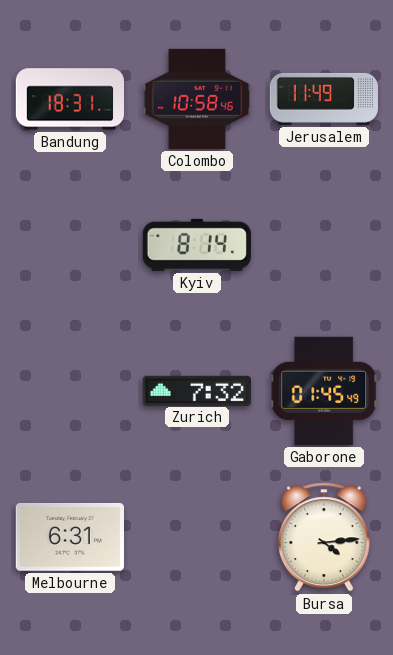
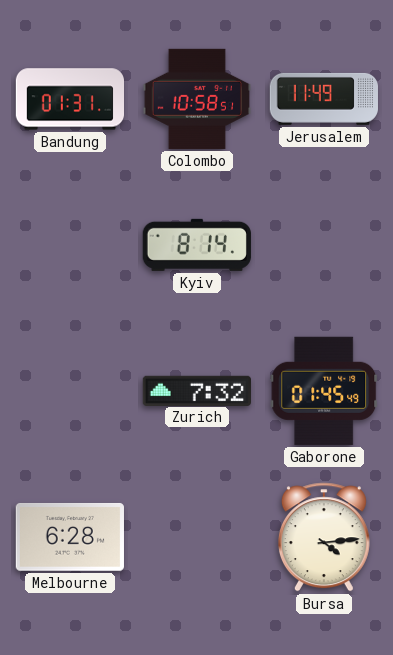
Bandung: 18:31 -> 01:31 (69, 99)
Colombo: 10:58:46 -> 10:58:51 (196, 99)
Melbourne: 6:31 -> 6:28 (70, 537)
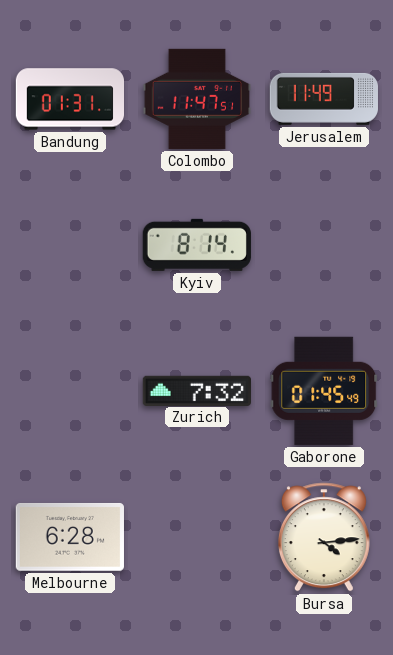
Colombo: 10:58 -> 11:47 (196, 99)
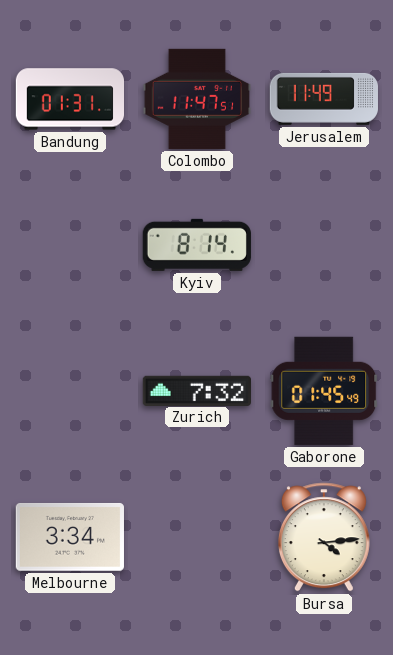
Melbourne: 6:28 -> 3:34 (70, 537)
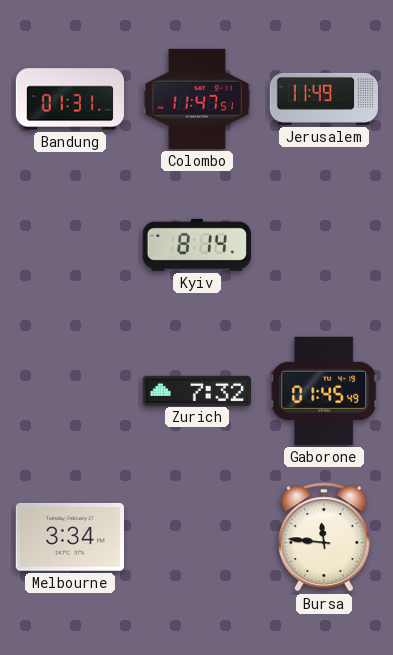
Bursa: 4:14 -> 11:46 (324, 537)
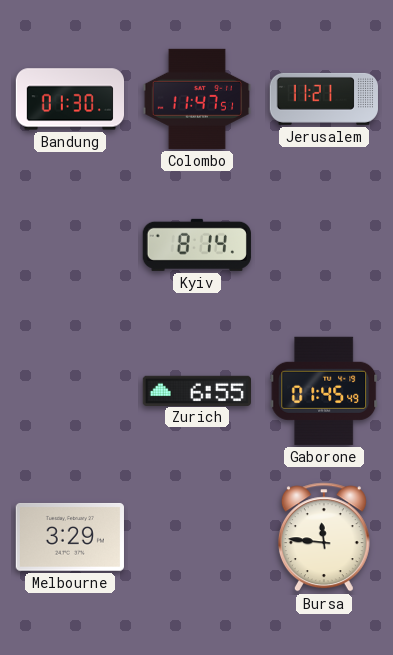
Bandung: 01:31 -> 01:30 (69, 99)
Jerusalem: 11:49 -> 11:21 (323, 99)
Zurich: 7:32 -> 6:55 (196, 390)
Melbourne: 3:34 -> 3:29 (70, 537)
